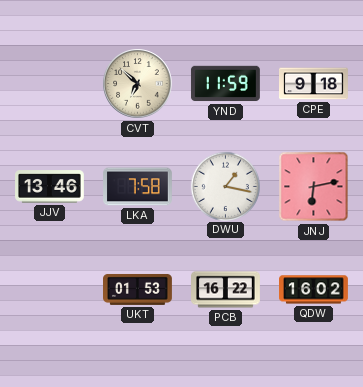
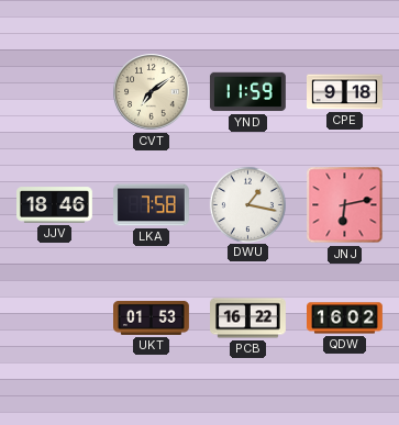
CVT: 6:52 -> 7:09 (152, 92)
JJV: 13:46 -> 18:46 (55, 205)
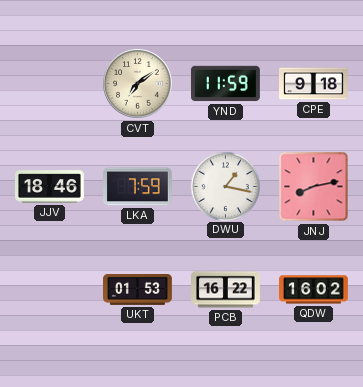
LKA: 7:58 -> 7:59 (138, 187)
JNJ: 6:13 -> 8:13 (314, 187)
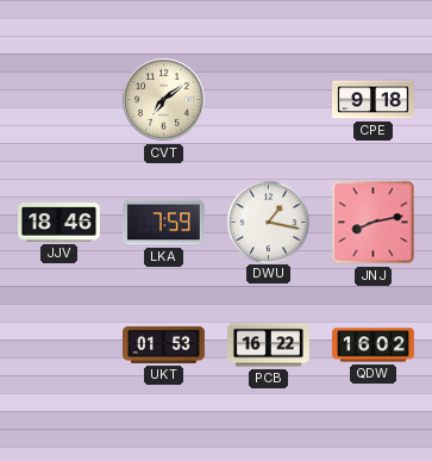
YND: 11:59 -> none (226, 84)
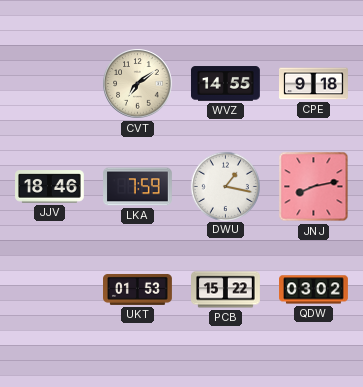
WVZ: none -> 14:55 (226, 84)
PCB: 16:22 -> 15:22 (226, 290)
QDW: 16:02 -> 03:02 (314, 290)
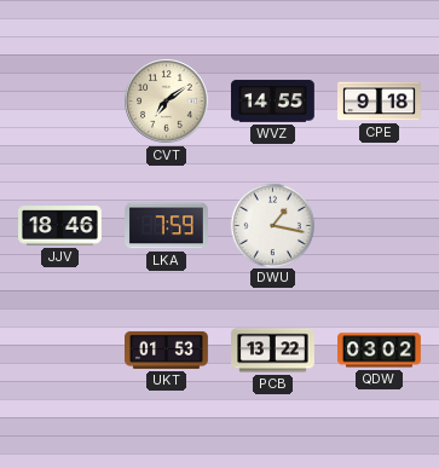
JNJ: 8:13 -> none (314, 187)
PCB: 15:22 -> 13:22 (273, 351)
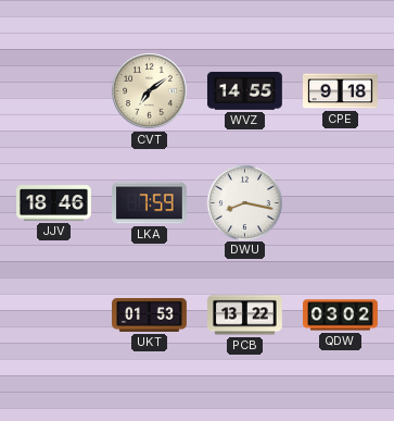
DWU: 1:17 -> 8:17 (244, 202)
